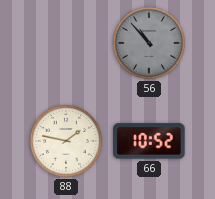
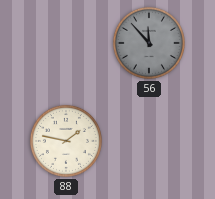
56: 10:53 -> 11:53 (149, 43)
66: 10:52 -> none (149, 141)
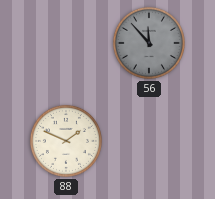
88: 1:47 -> 1:49 (66, 141)
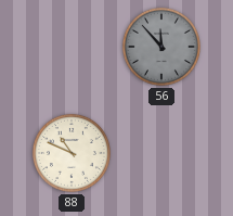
88: 1:49 -> 10:49 (72, 153)
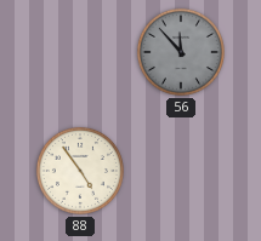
88: 10:49 -> 4:54 (80, 171)
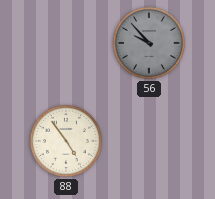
56: 11:53 -> 9:53 (149, 43)
